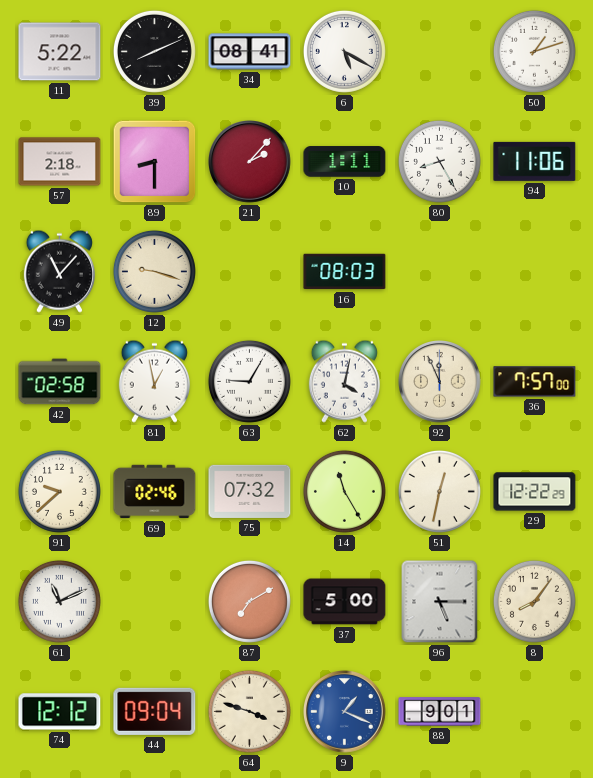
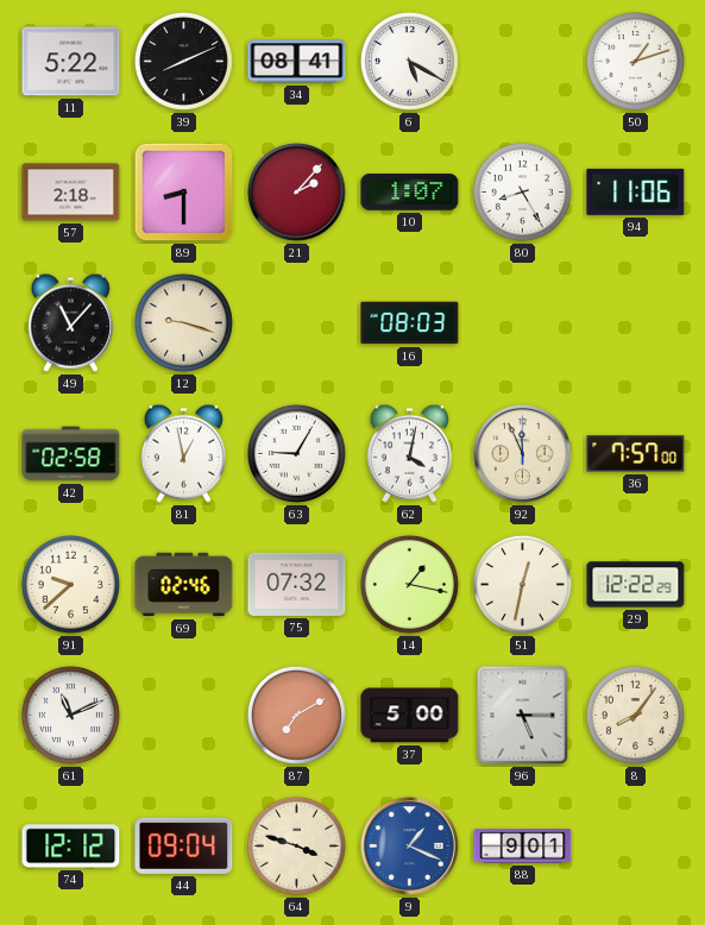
10: 1:11 -> 1:07 (410, 193)
14: 11:25 -> 1:17 (409, 584)
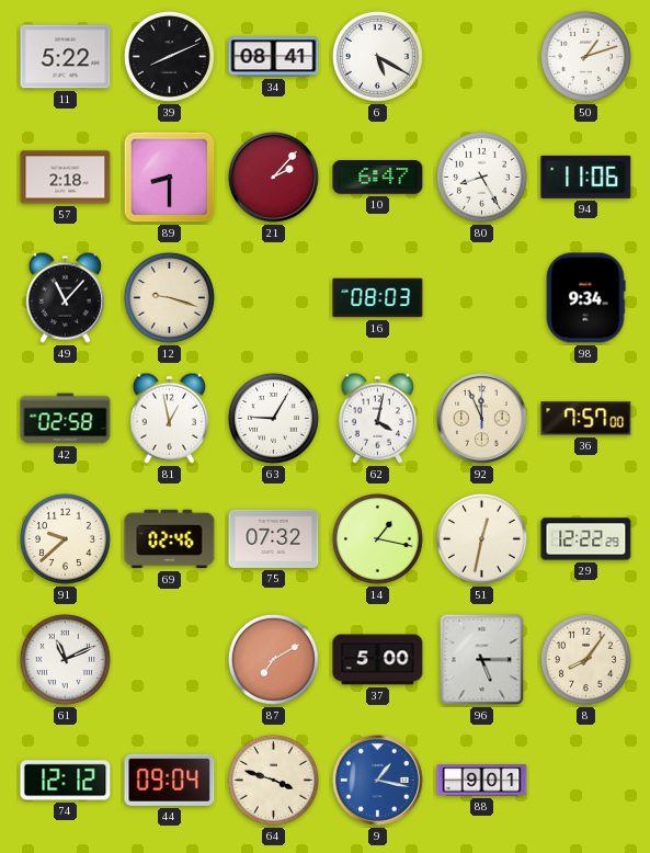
10: 1:07 -> 6:47 (378, 178)
98: none -> 9:34 (585, 298)
9: 1:19 -> 1:17 (378, 781)
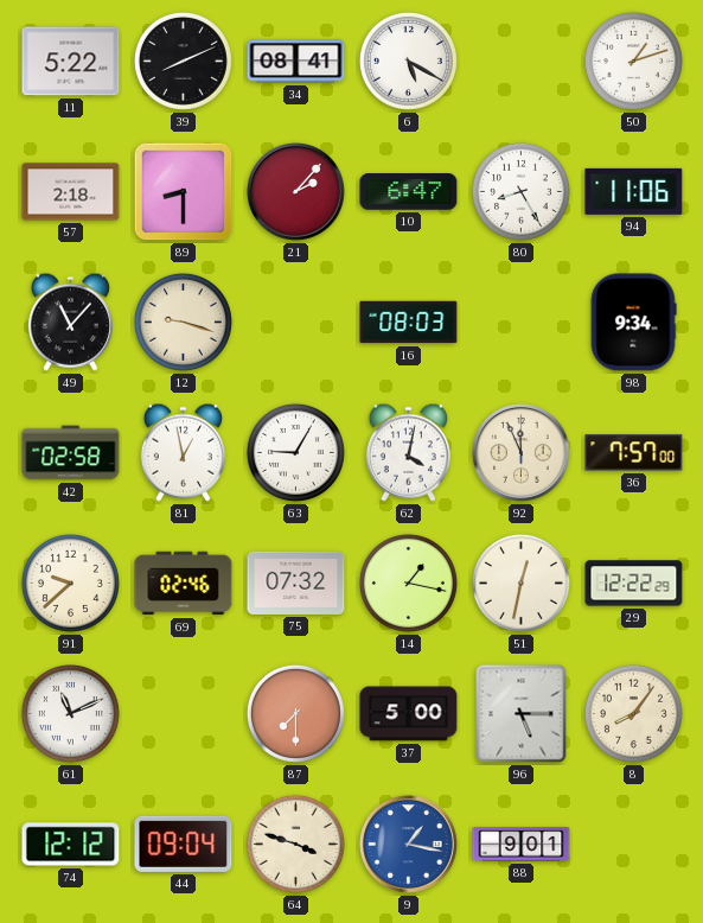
87: 7:10 -> 7:30 (295, 713)
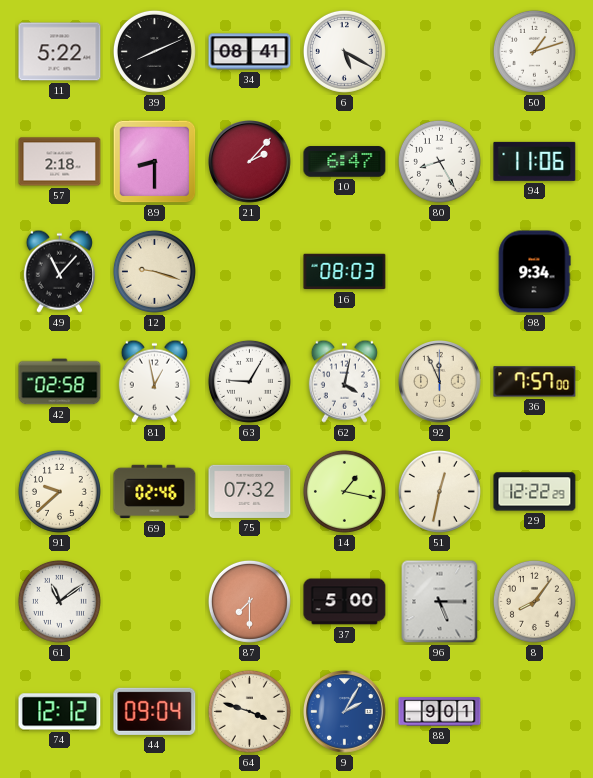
61: 11:11 -> 11:09 (59, 601)
9: 1:17 -> 2:05 (345, 712)
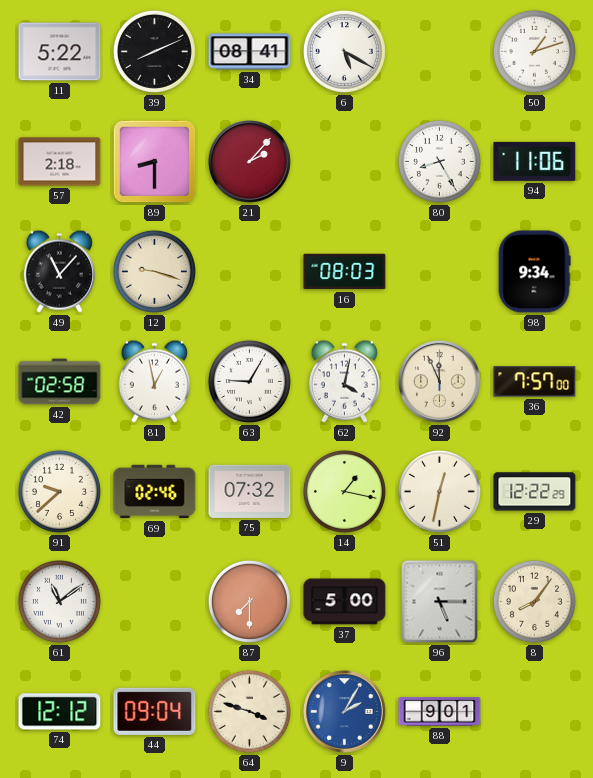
10: 6:47 -> none (345, 162)
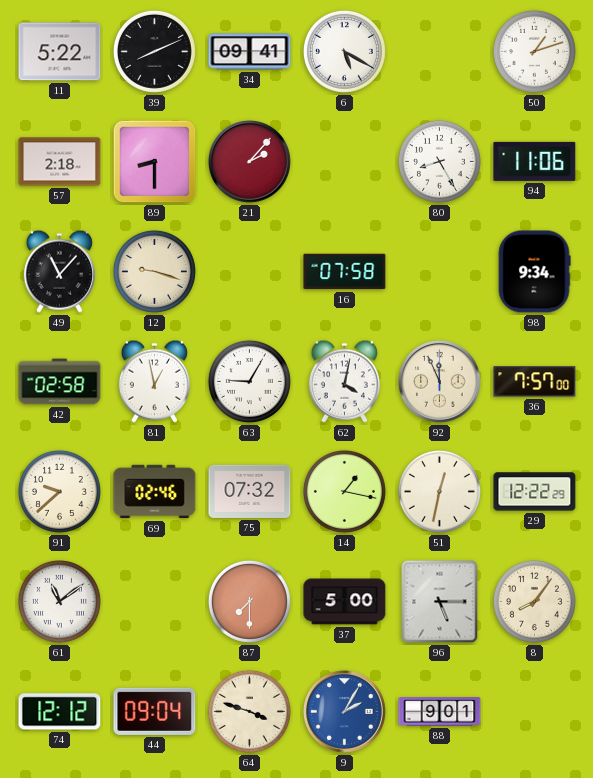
34: 08:41 -> 09:41 (250, 52)
16: 08:03 -> 07:58 (345, 272)
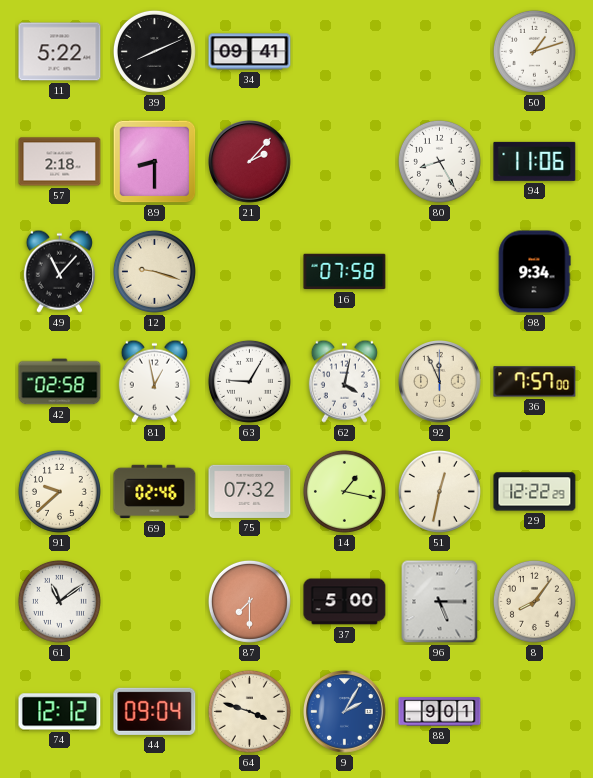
6: 5:20 -> none (344, 51)
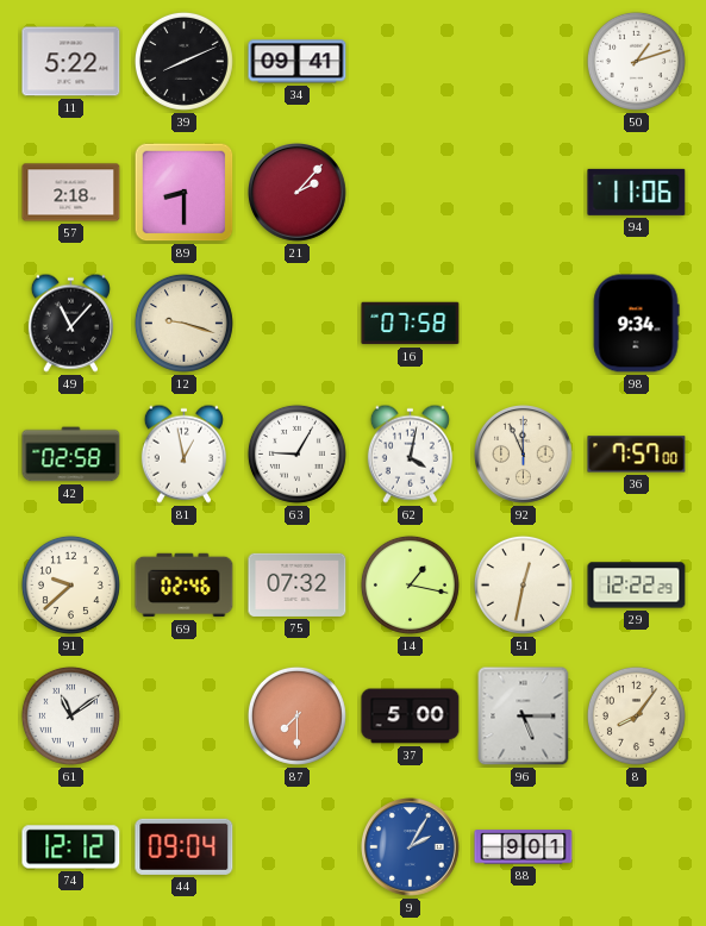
80: 8:25 -> none (439, 161)
64: 3:48 -> none (249, 711)
